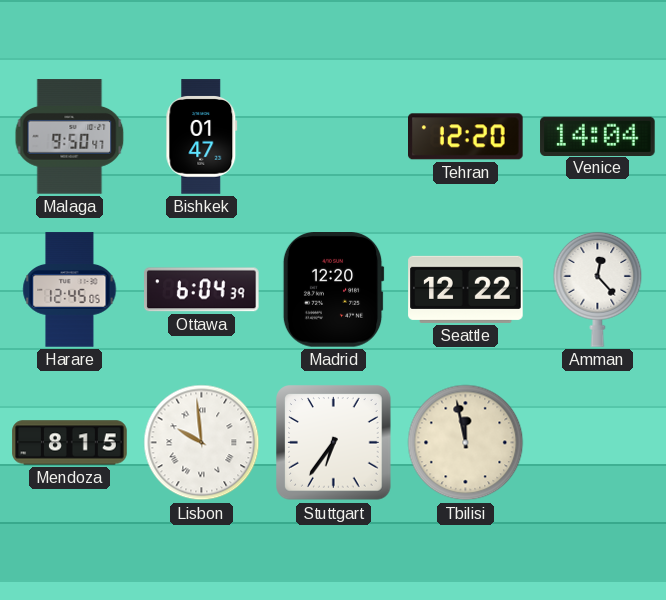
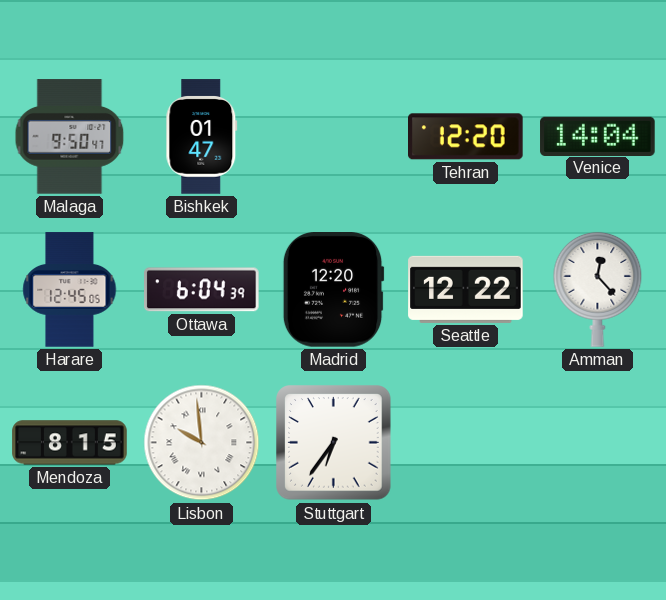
Tbilisi: 11:58 -> none (466, 443)
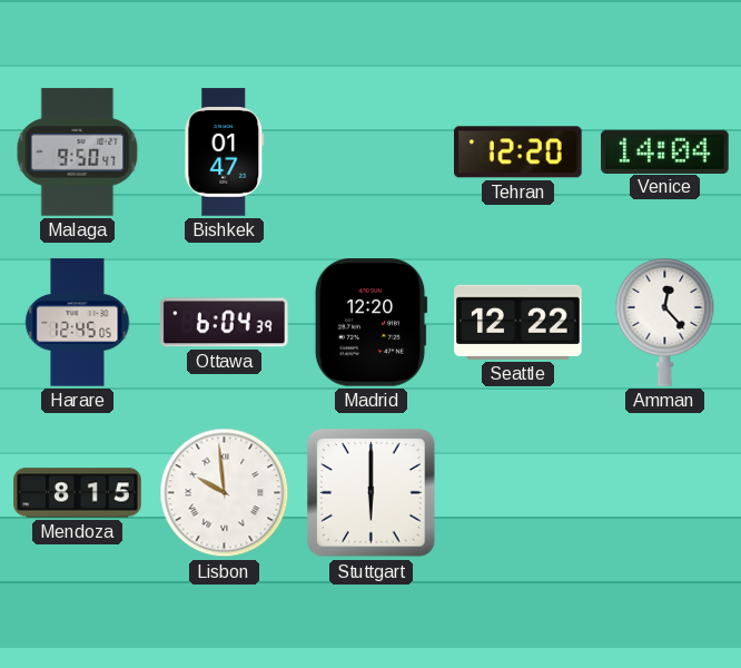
Stuttgart: 6:36 -> 6:00 (372, 493)
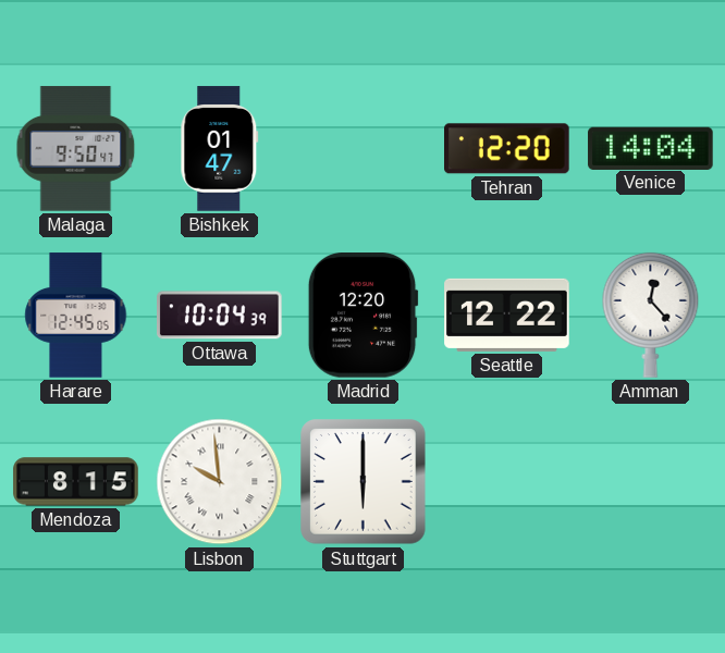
Ottawa: 6:04 -> 10:04 (220, 316)
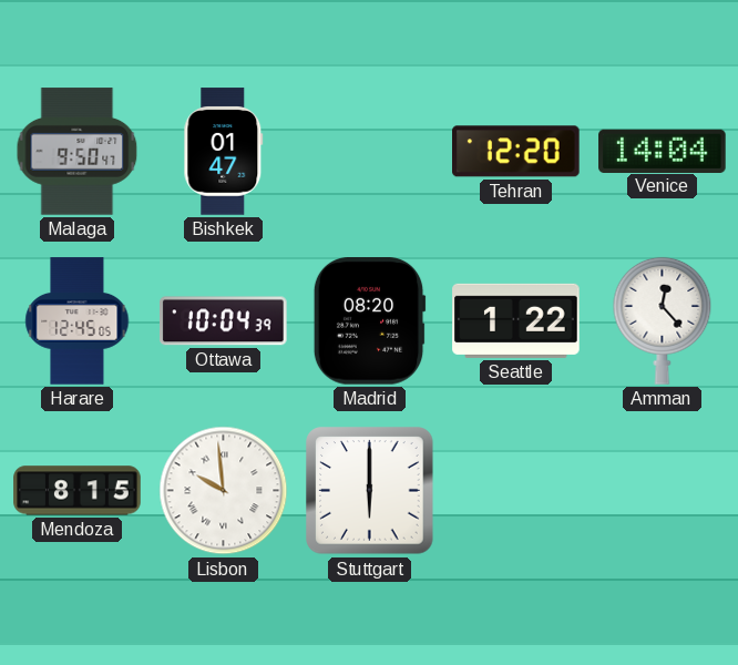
Madrid: 12:20 -> 08:20 (369, 321)
Seattle: 12:22 -> 1:22 (516, 320)
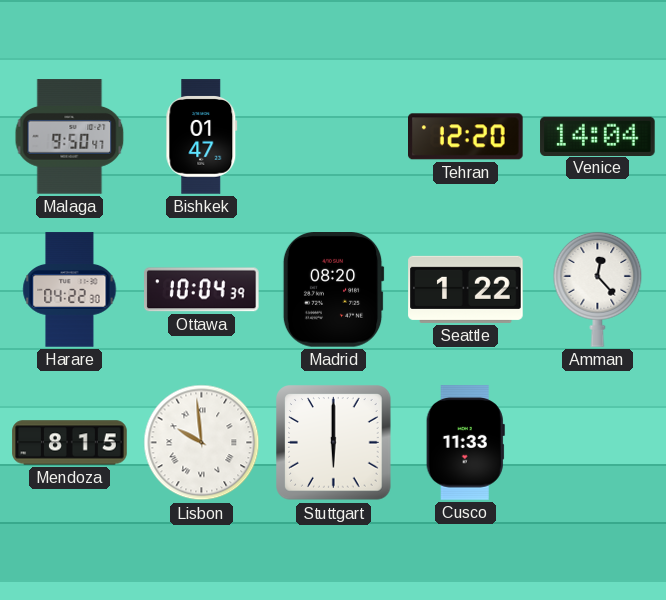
Harare: 12:45 -> 04:22 (70, 290)
Cusco: none -> 11:33 (465, 443)
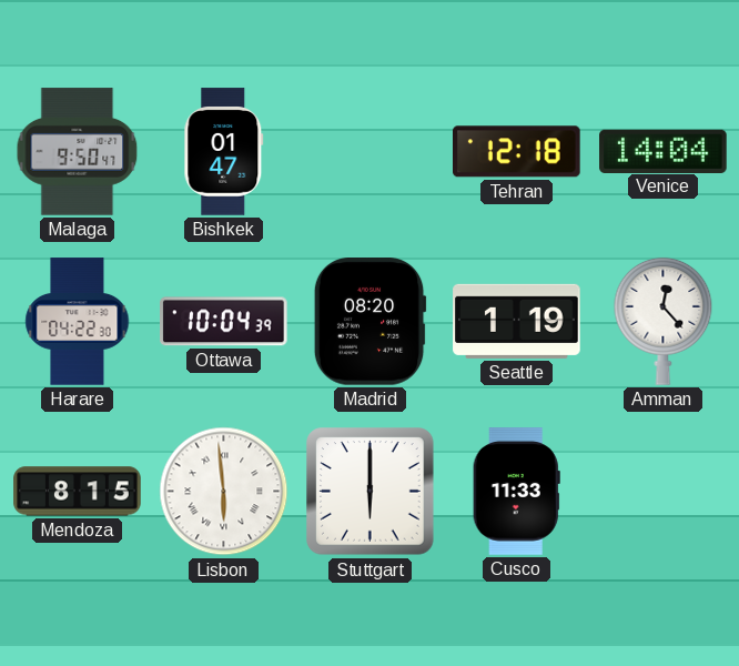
Tehran: 12:20 -> 12:18 (517, 152)
Seattle: 1:22 -> 1:19 (517, 321)
Lisbon: 9:59 -> 5:59 (224, 492)
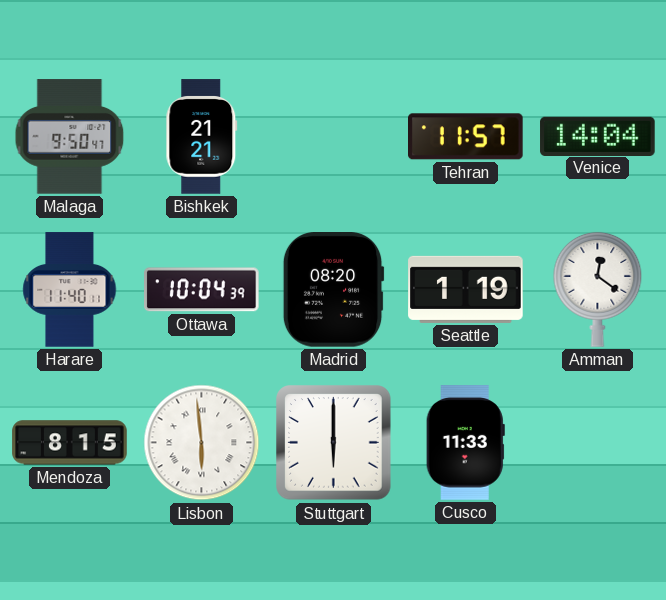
Bishkek: 01:47 -> 21:21 (202, 137)
Tehran: 12:18 -> 11:57 (466, 137)
Harare: 04:22 -> 11:40 (70, 290)
Amman: 12:23 -> 12:21 (598, 289)
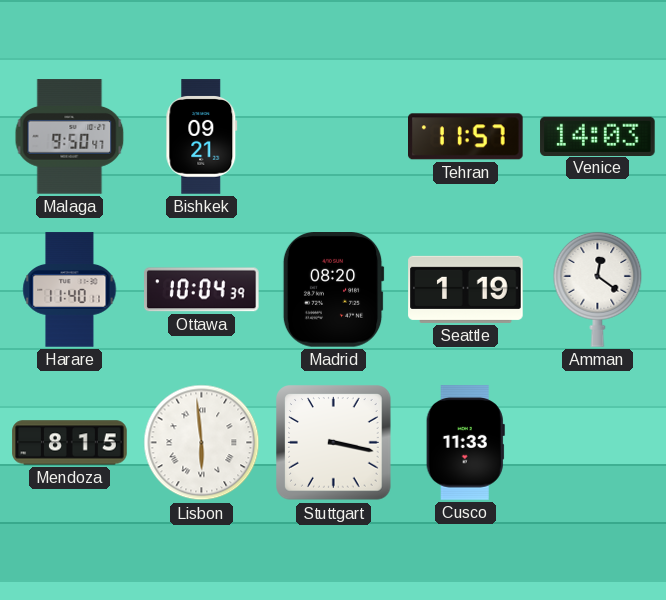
Bishkek: 21:21 -> 09:21 (202, 137)
Venice: 14:04 -> 14:03 (598, 136)
Stuttgart: 6:00 -> 3:17 (334, 443)
